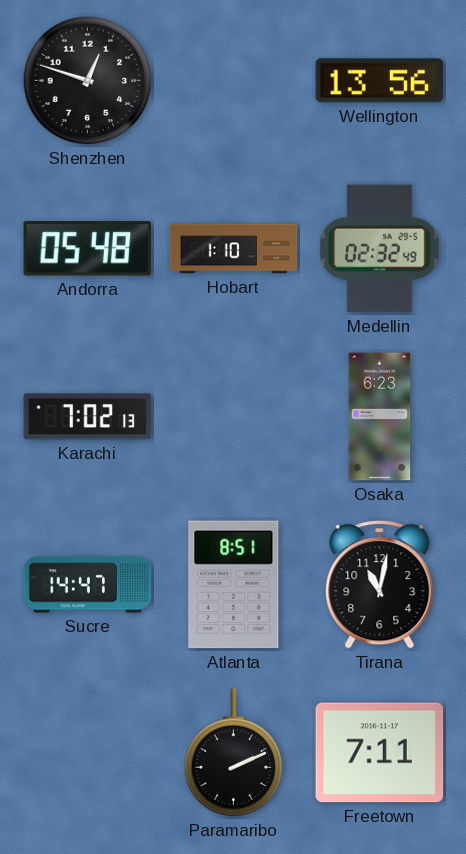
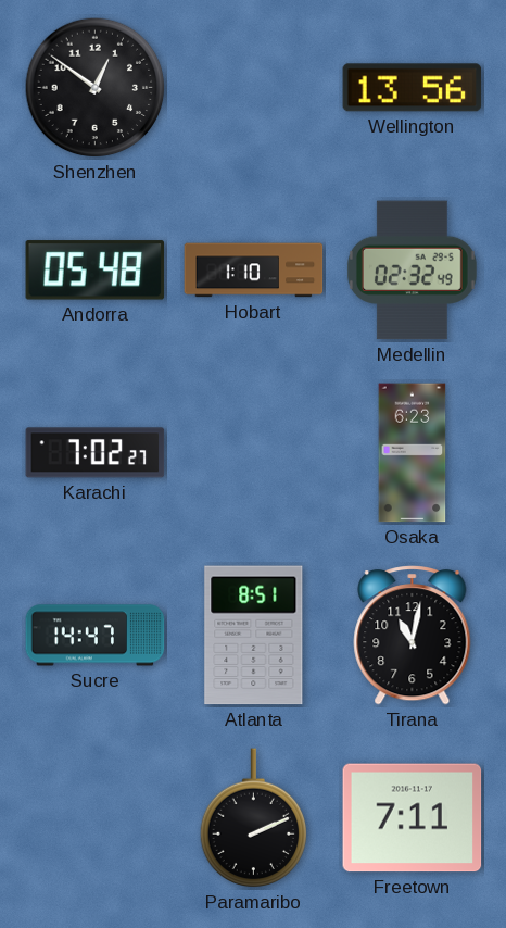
Shenzhen: 12:48 -> 12:51 (96, 88)
Karachi: 7:02:13 -> 7:02:27 (96, 453)
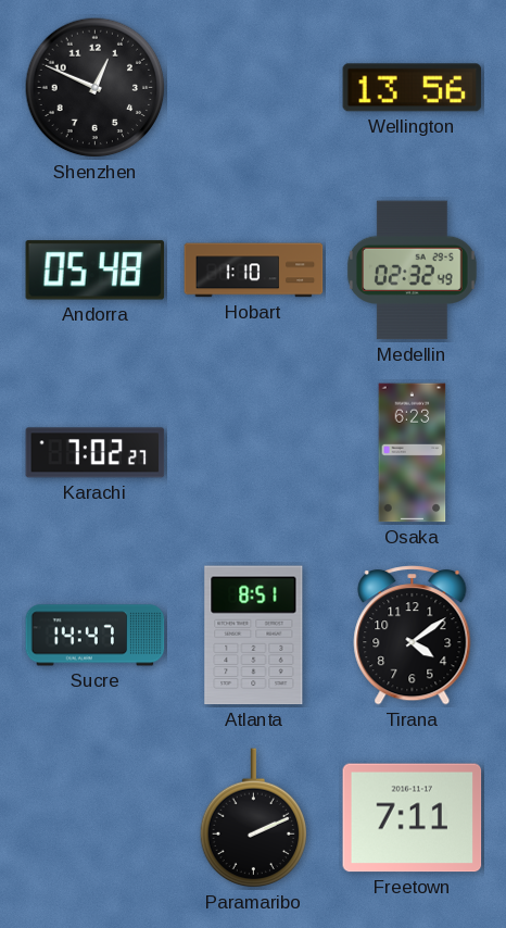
Shenzhen: 12:51 -> 12:49 (96, 88)
Tirana: 11:02 -> 4:09 (413, 636)
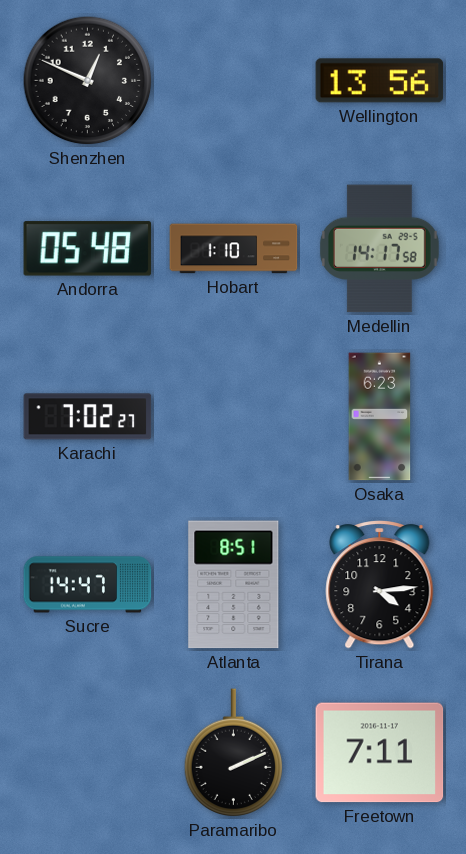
Medellin: 02:32 -> 14:17 (379, 249)
Tirana: 4:09 -> 4:14 (380, 585)
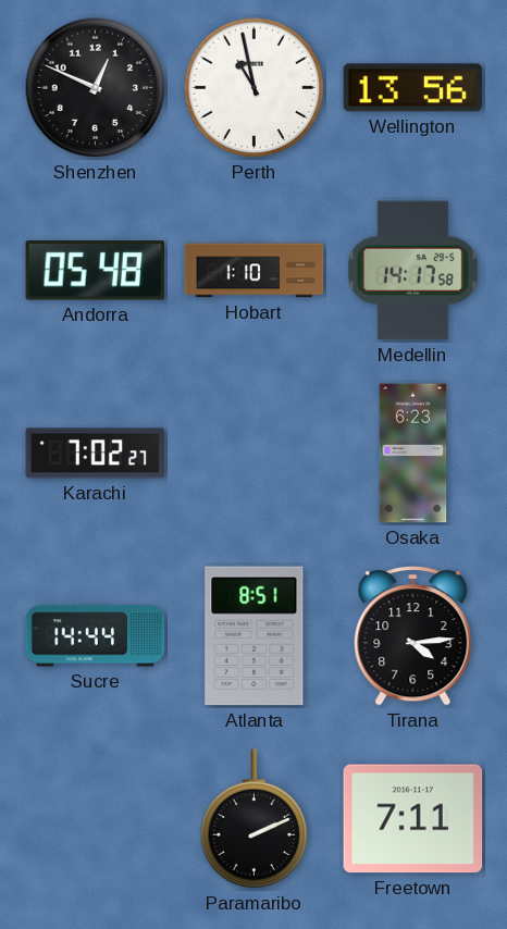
Perth: none -> 10:58 (255, 88)
Sucre: 14:47 -> 14:44 (96, 636)
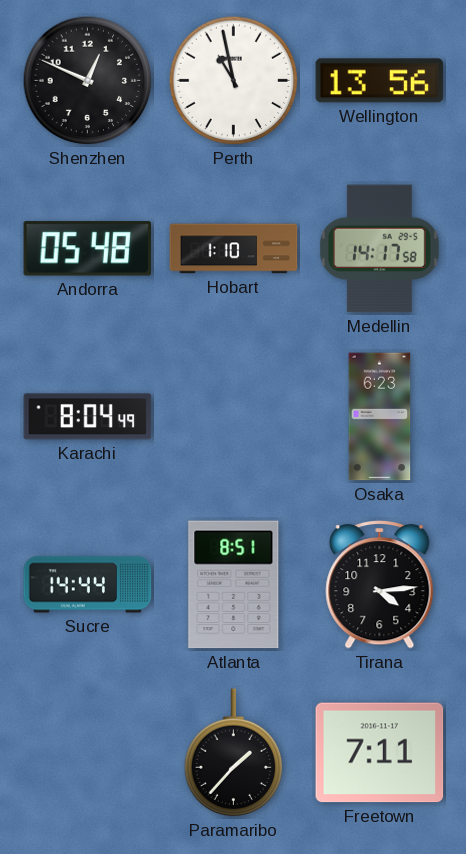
Karachi: 7:02 -> 8:04 (88, 417)
Paramaribo: 2:11 -> 1:37 (234, 753)
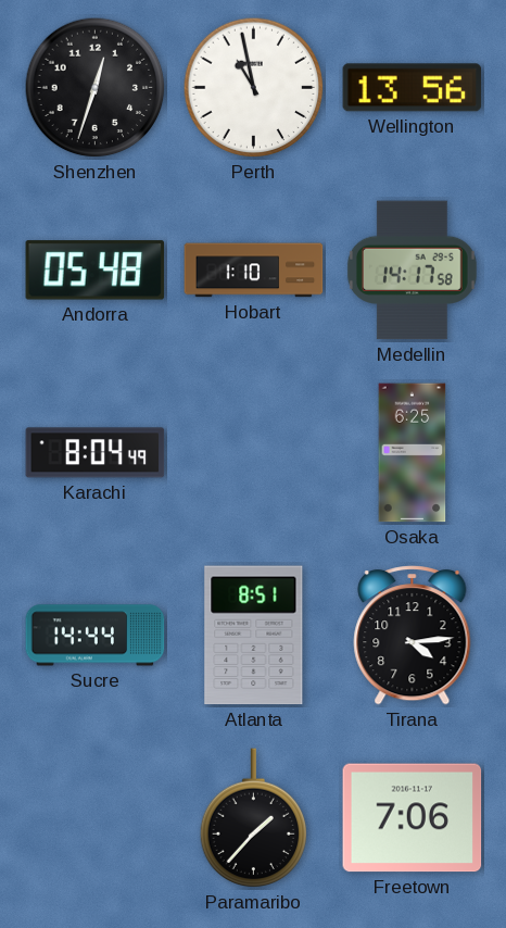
Shenzhen: 12:49 -> 12:33 (96, 88)
Osaka: 6:23 -> 6:25 (413, 453)
Freetown: 7:11 -> 7:06 (413, 818)
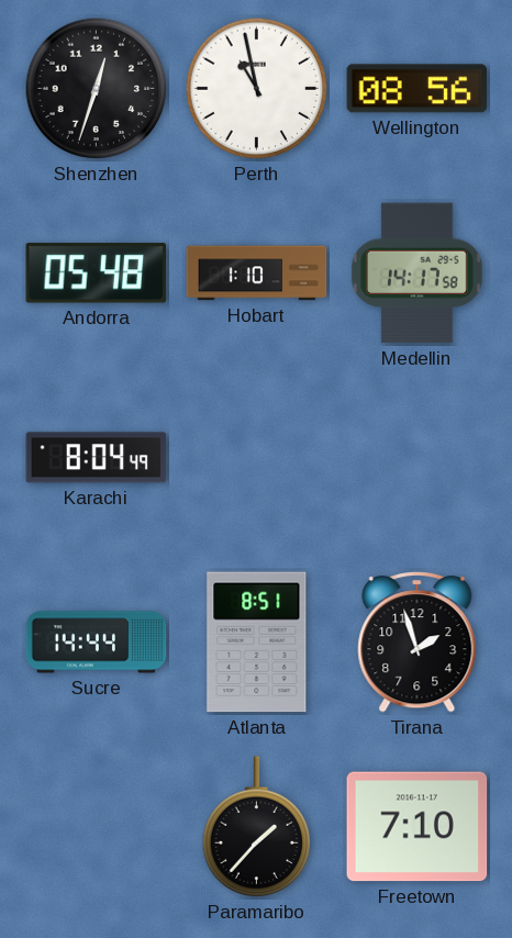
Wellington: 13:56 -> 08:56 (418, 89)
Osaka: 6:25 -> none (413, 453)
Tirana: 4:14 -> 1:57 (418, 643)
Freetown: 7:06 -> 7:10 (418, 827)
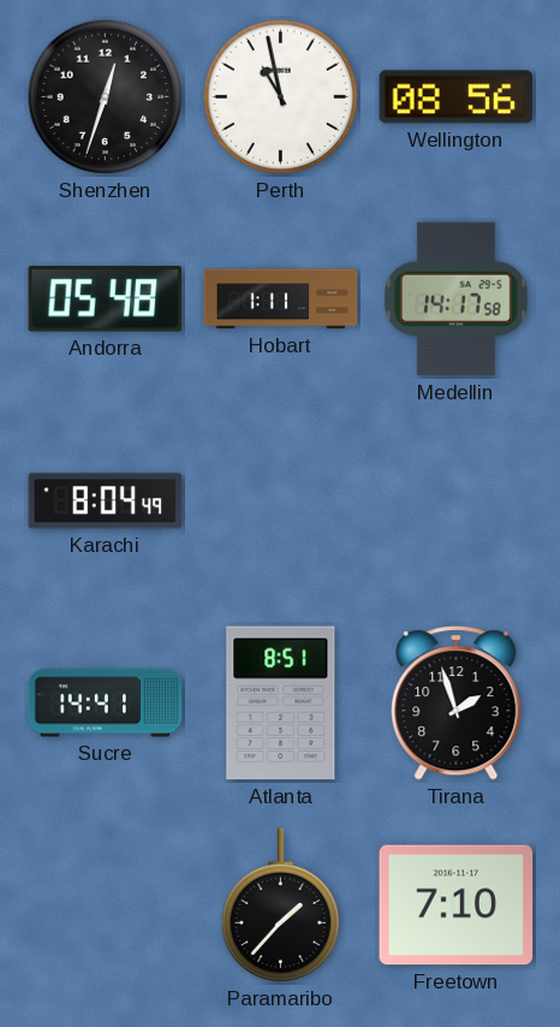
Hobart: 1:10 -> 1:11 (281, 299)
Sucre: 14:44 -> 14:41 (106, 704)
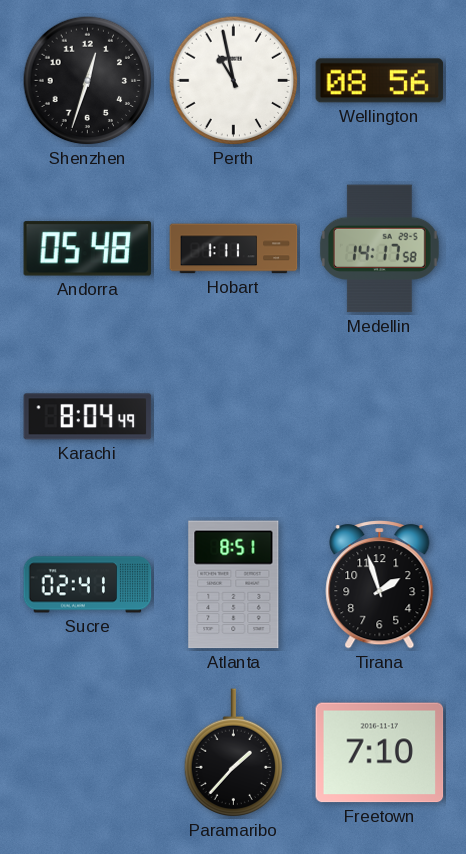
Sucre: 14:41 -> 02:41 (88, 585)
